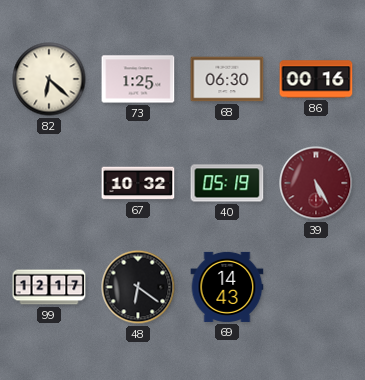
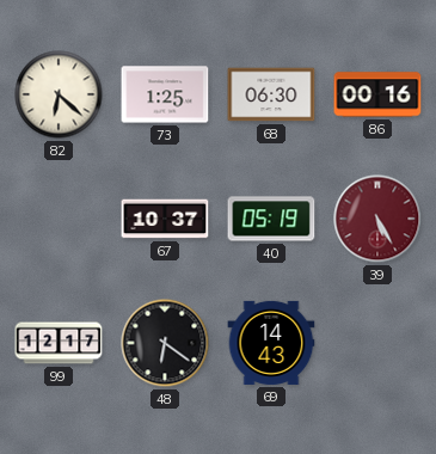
67: 10:32 -> 10:37 (165, 219)
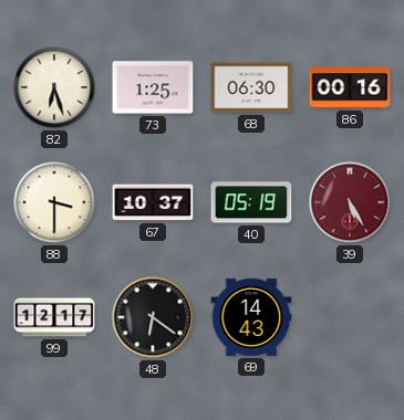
82: 6:22 -> 6:27 (54, 87)
88: none -> 3:30 (54, 202)
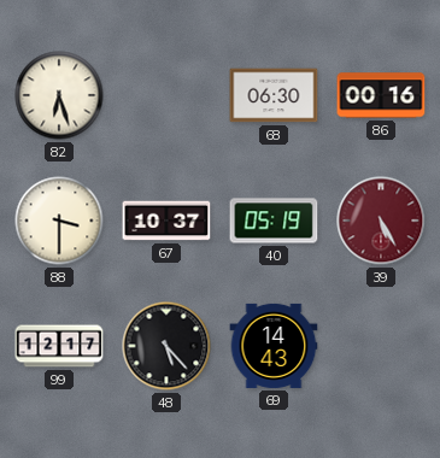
73: 1:25 -> none (153, 87)
48: 6:21 -> 5:23 (166, 346)
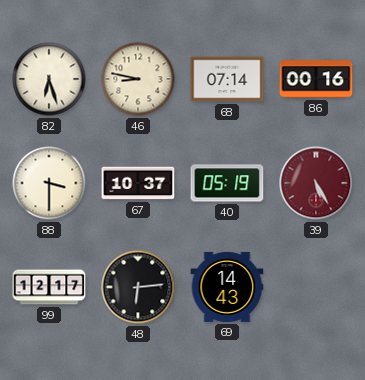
46: none -> 8:47 (138, 79)
68: 06:30 -> 07:14 (227, 79)
48: 5:23 -> 6:14 (138, 287)
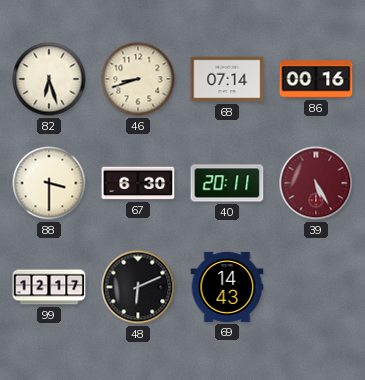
46: 8:47 -> 8:42 (138, 79)
67: 10:37 -> 6:30 (138, 183)
40: 05:19 -> 20:11 (227, 183)
48: 6:14 -> 6:11 (138, 287)
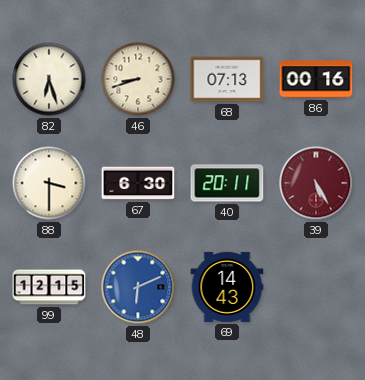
68: 07:14 -> 07:13 (227, 79)
99: 12:17 -> 12:15 (49, 287)
48 dial: black -> blue (138, 287)
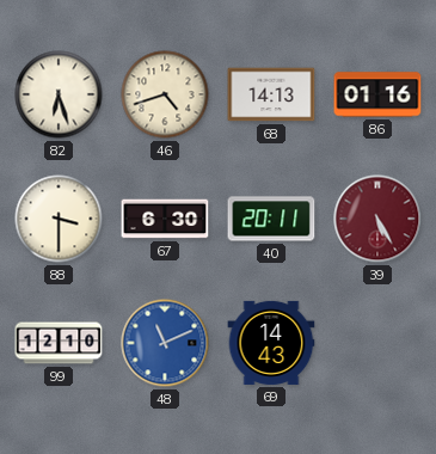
46: 8:42 -> 4:42 (165, 94)
68: 07:13 -> 14:13 (271, 94)
86: 00:16 -> 01:16 (377, 94)
99: 12:15 -> 12:10 (59, 343)
48: 6:11 -> 11:11 (165, 343)
